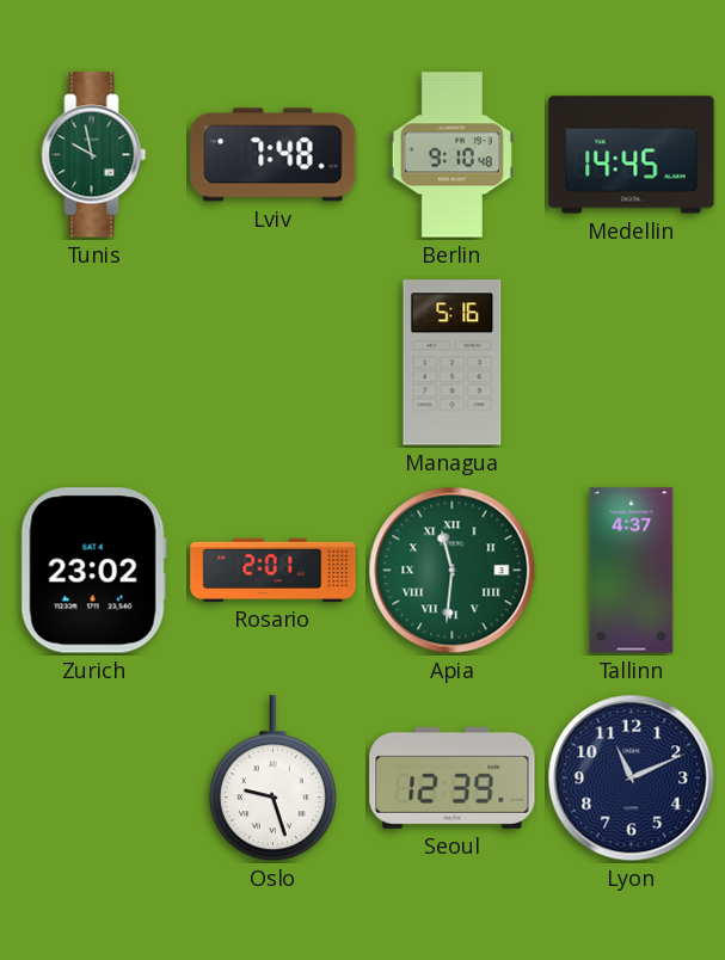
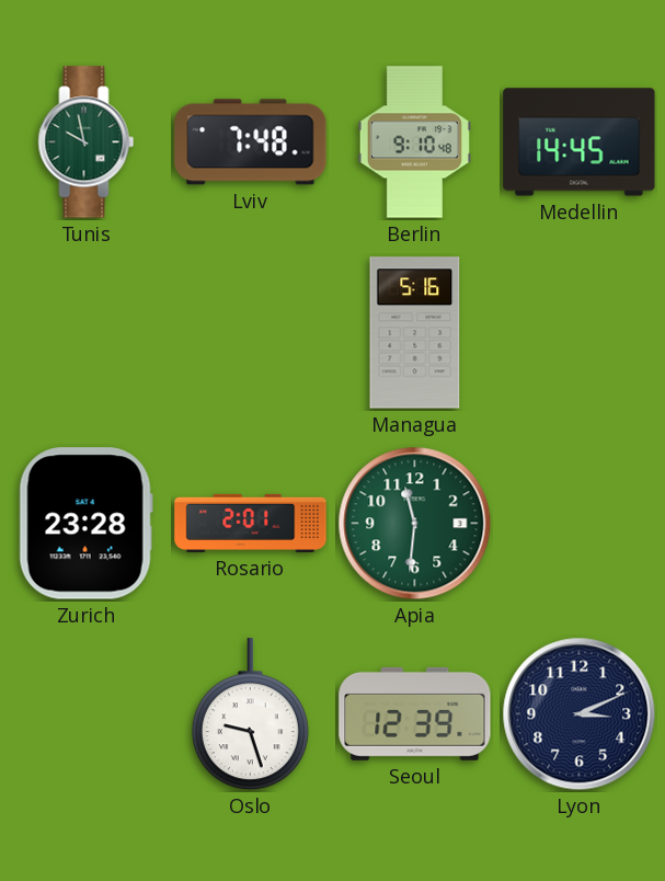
Zurich: 23:02 -> 23:28 (85, 524)
Apia numerals: Roman -> Arabic (415, 524)
Tallinn: 4:37 -> none (632, 571)
Lyon: 11:11 -> 3:11 (580, 714)
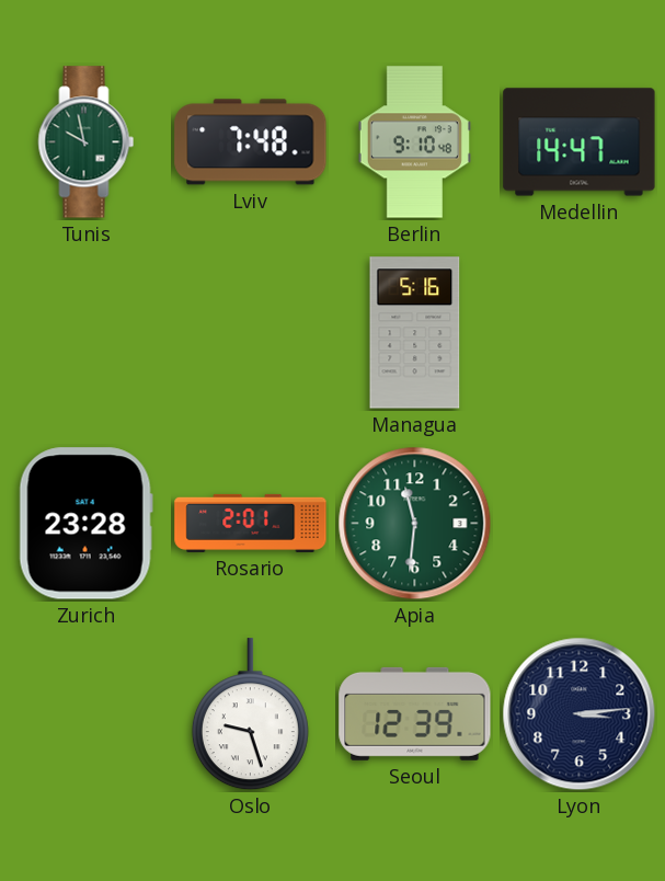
Medellin: 14:45 -> 14:47 (580, 142)
Lyon: 3:11 -> 3:14 (580, 714)
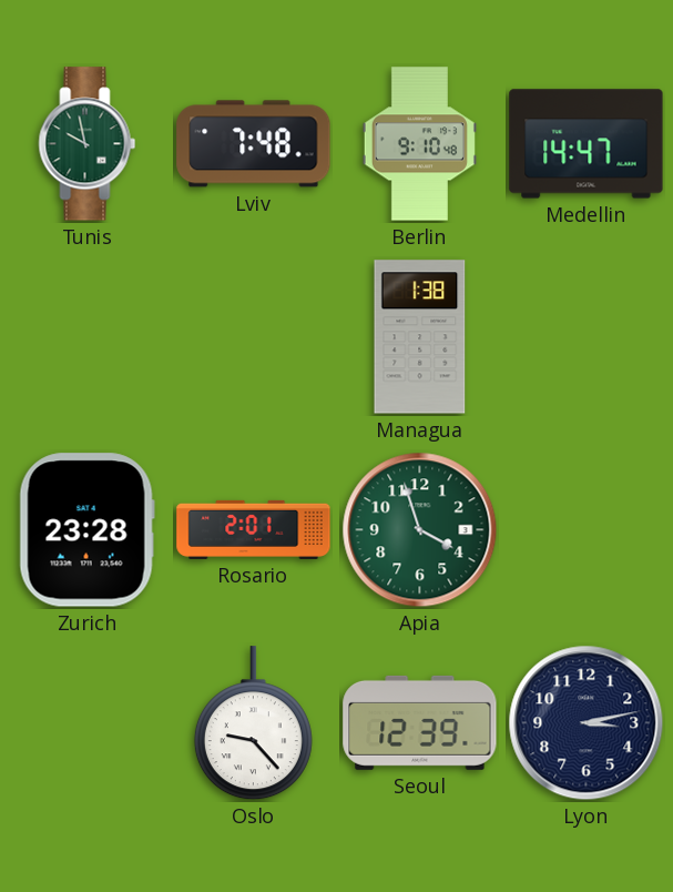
Managua: 5:16 -> 1:38 (420, 337)
Apia: 11:31 -> 3:57 (420, 530)
Oslo: 9:27 -> 9:23 (253, 723)
Lyon: 3:14 -> 3:13 (587, 723)
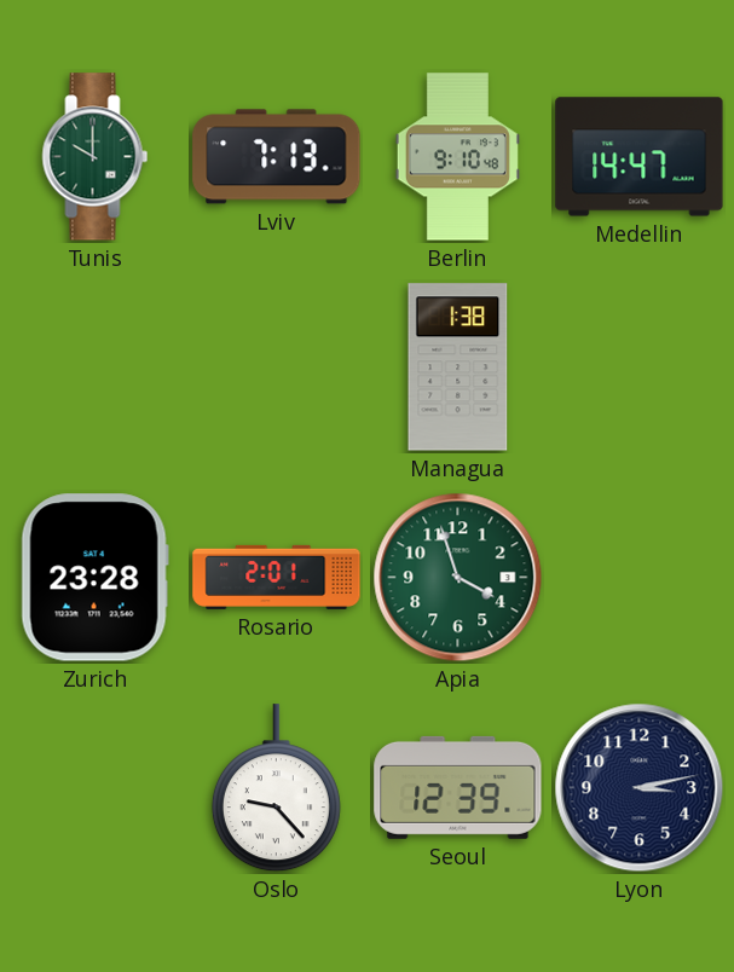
Tunis: 9:58 -> 10:00 (96, 157)
Lviv: 7:48 -> 7:13 (277, 157)
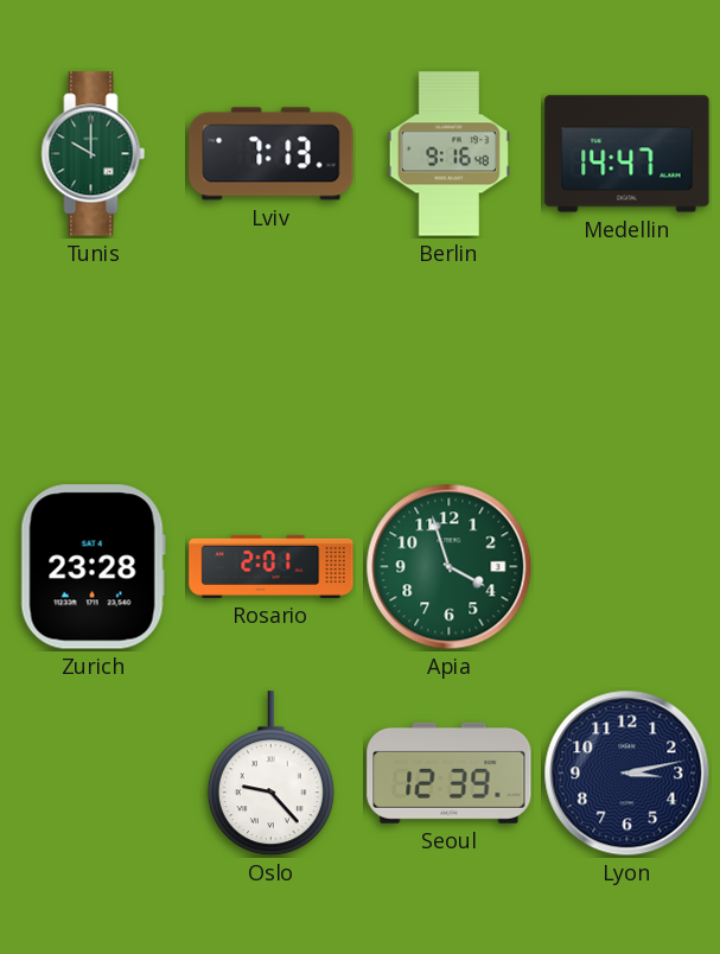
Berlin: 9:10 -> 9:16 (448, 154)
Managua: 1:38 -> none (458, 368)
